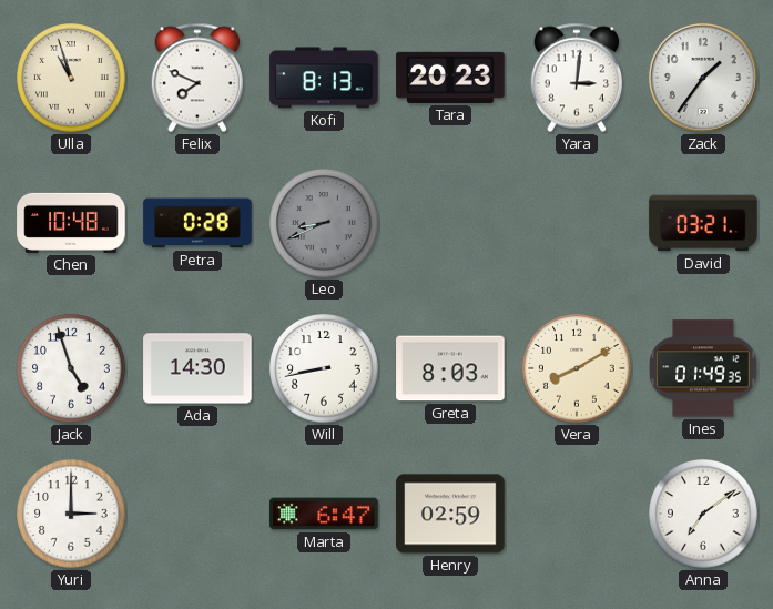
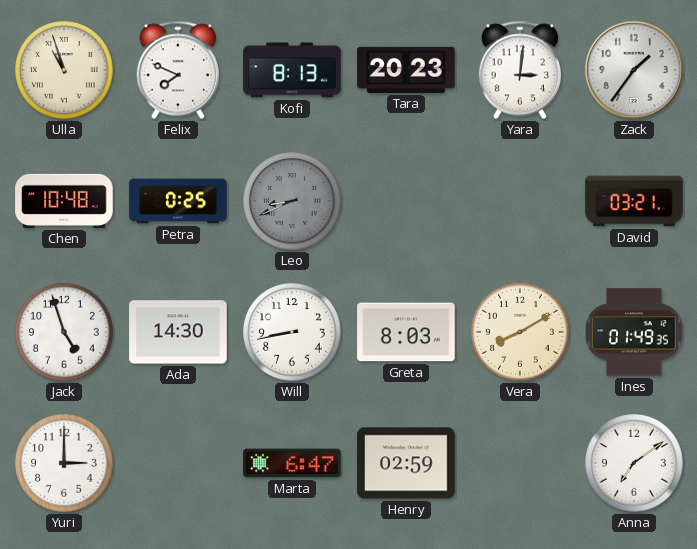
Petra: 0:28 -> 0:25 (178, 201)
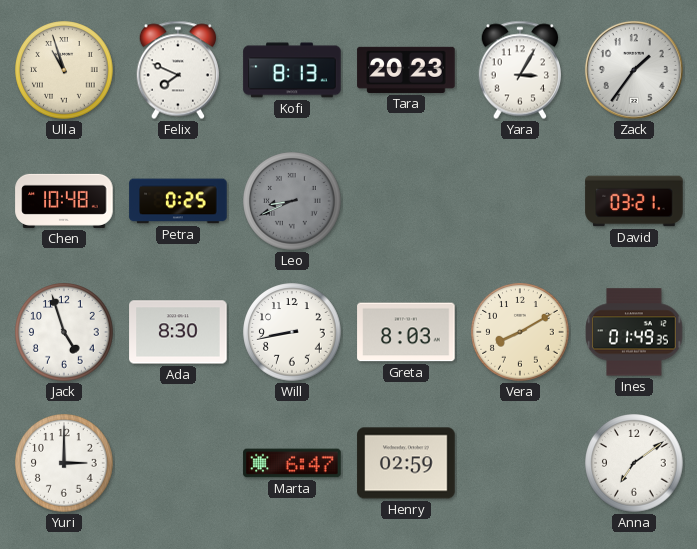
Yara: 3:01 -> 3:05 (519, 70)
Ada: 14:30 -> 8:30 (178, 332)
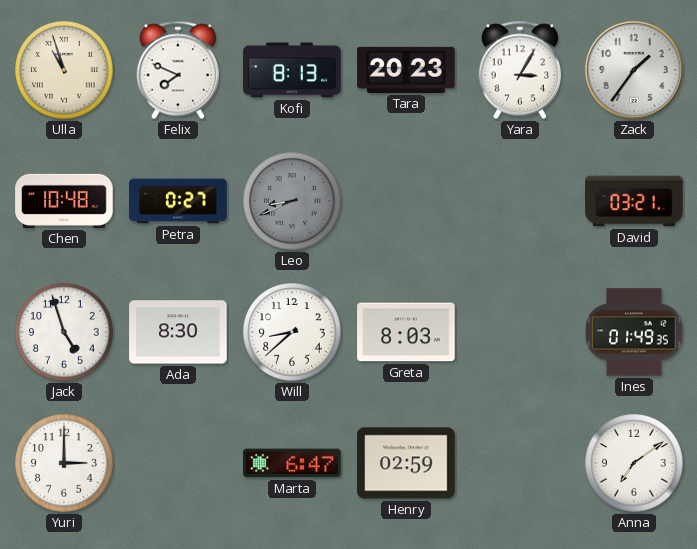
Petra: 0:25 -> 0:27 (178, 201)
Will: 8:43 -> 8:38 (292, 332)
Vera: 8:10 -> none (520, 332)
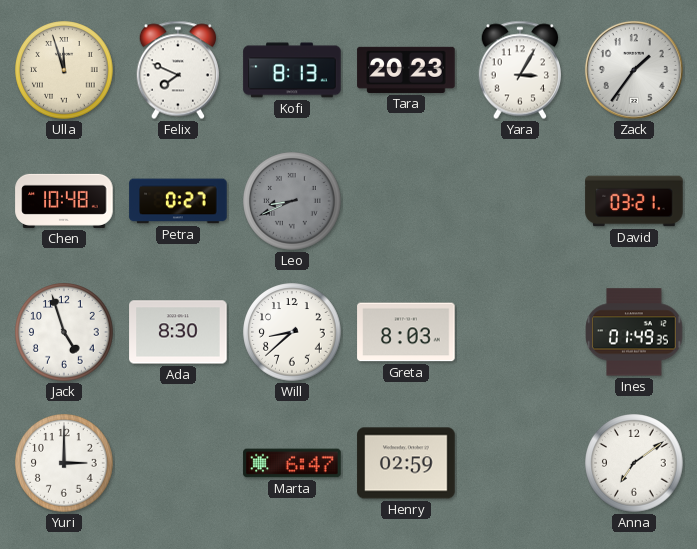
Ulla: 10:57 -> 11:57 (64, 70)
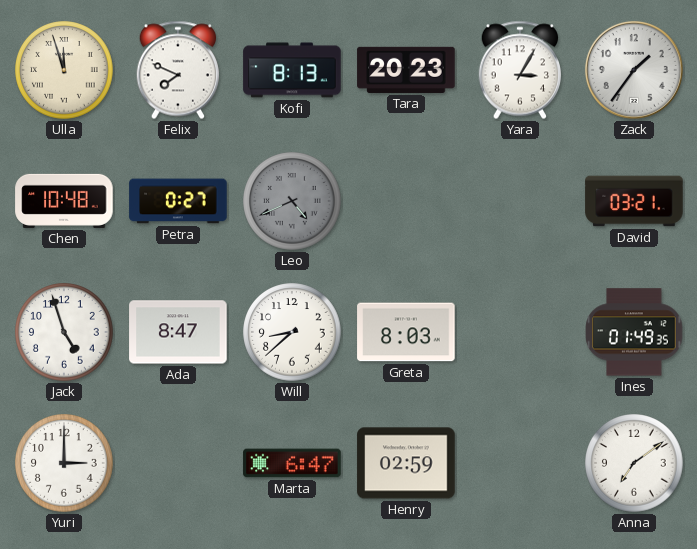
Leo: 8:41 -> 4:41 (292, 201)
Ada: 8:30 -> 8:47 (178, 332)
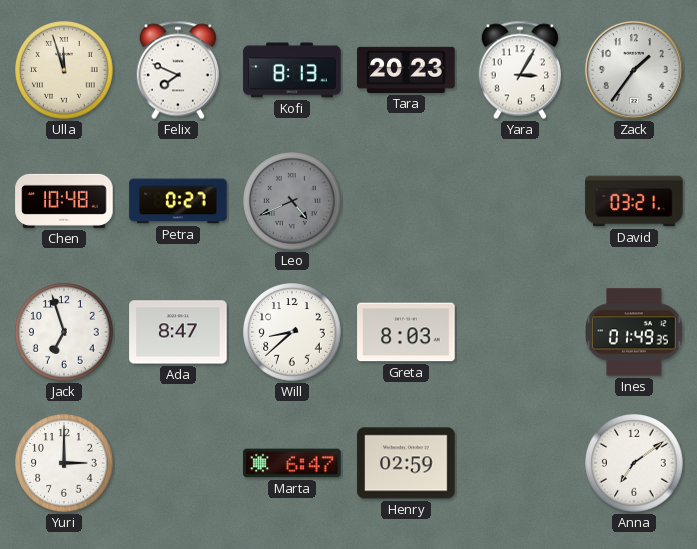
Jack: 4:57 -> 6:57 (64, 332)
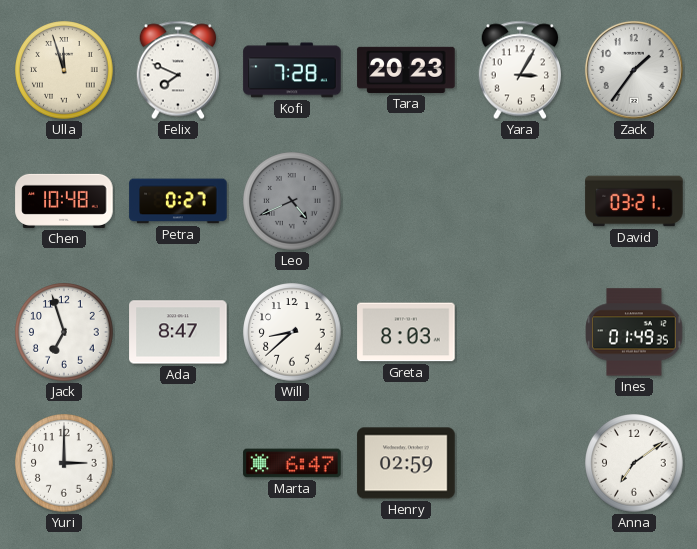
Kofi: 8:13 -> 7:28 (292, 70)
